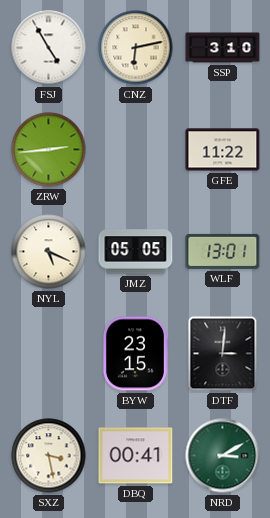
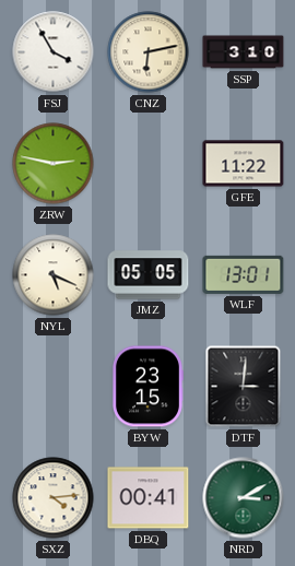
FSJ: 4:55 -> 3:55 (54, 52)
ZRW: 2:44 -> 2:47 (54, 164)
SXZ: 3:28 -> 4:14 (54, 498)
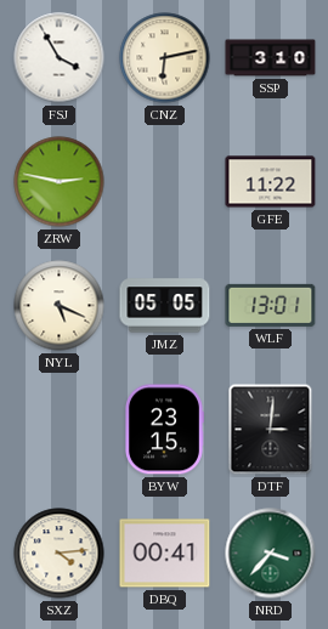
NRD: 3:10 -> 3:37 (271, 554)
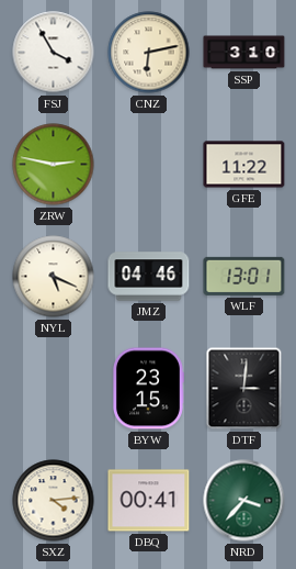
JMZ: 05:05 -> 04:46 (149, 277)
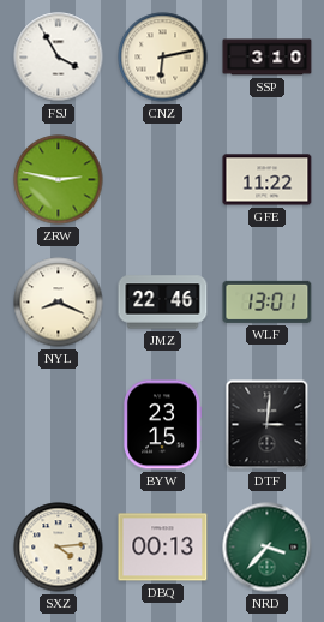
NYL: 5:19 -> 8:19 (59, 303)
JMZ: 04:46 -> 22:46 (163, 303)
DBQ: 00:41 -> 00:13 (163, 548)
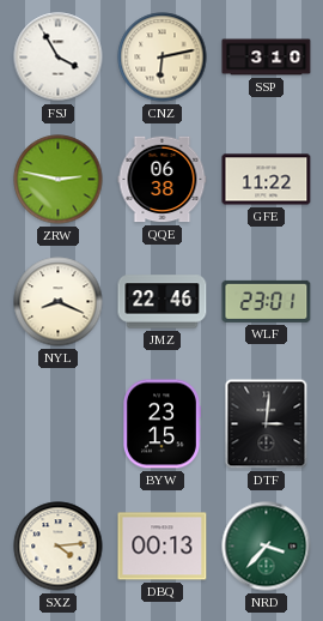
QQE: none -> 06:38 (163, 180)
WLF: 13:01 -> 23:01 (267, 301)
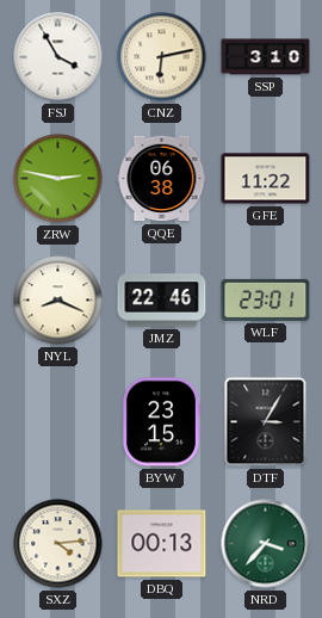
DTF: 3:01 -> 3:05 (266, 422)
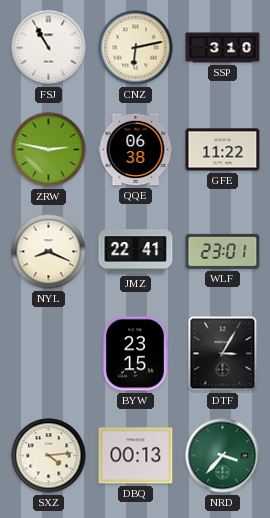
FSJ: 3:55 -> 10:55 (49, 48)
JMZ: 22:46 -> 22:41 (136, 252)
